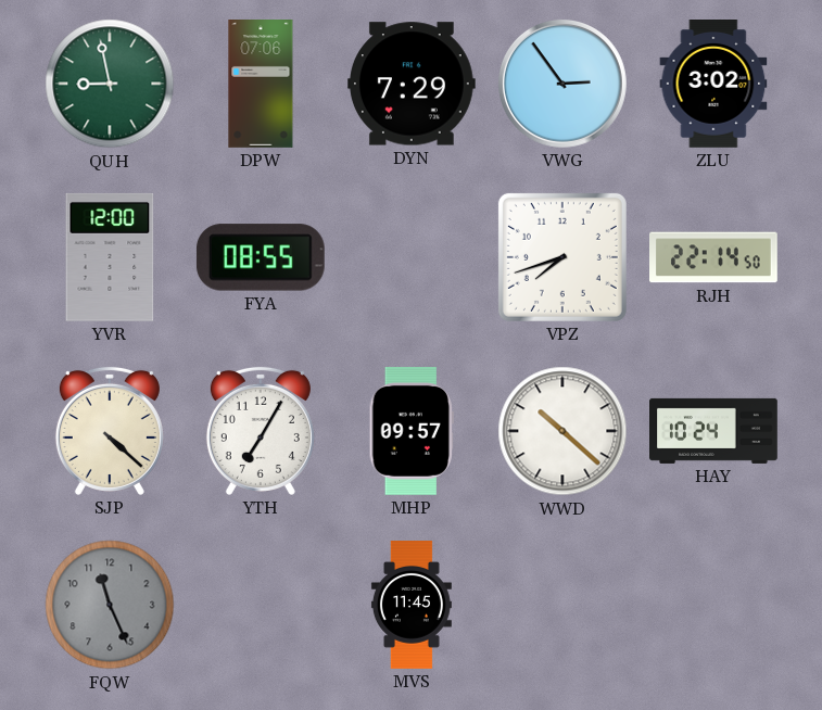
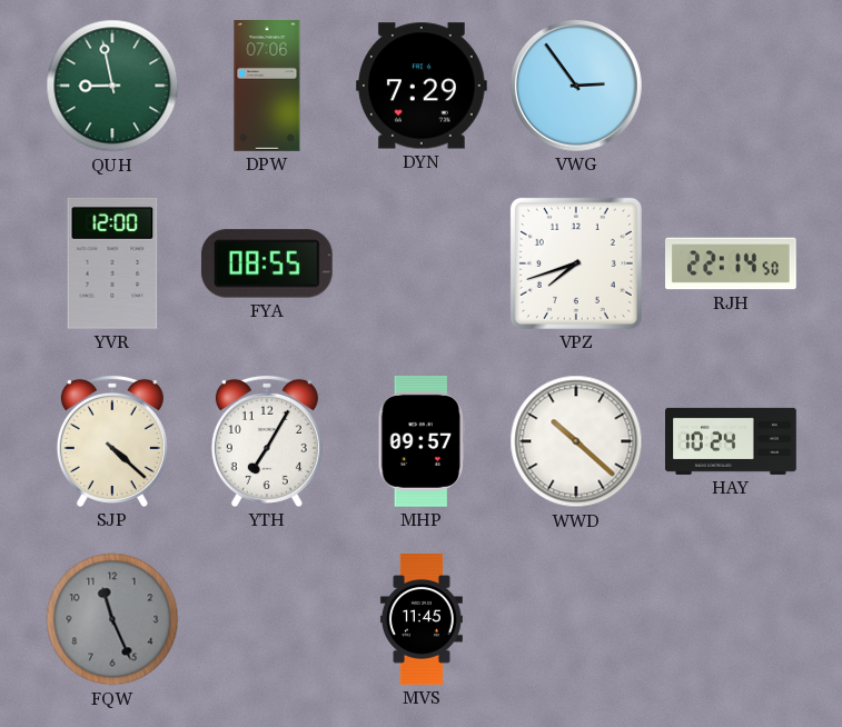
ZLU: 3:02 -> none (713, 85)
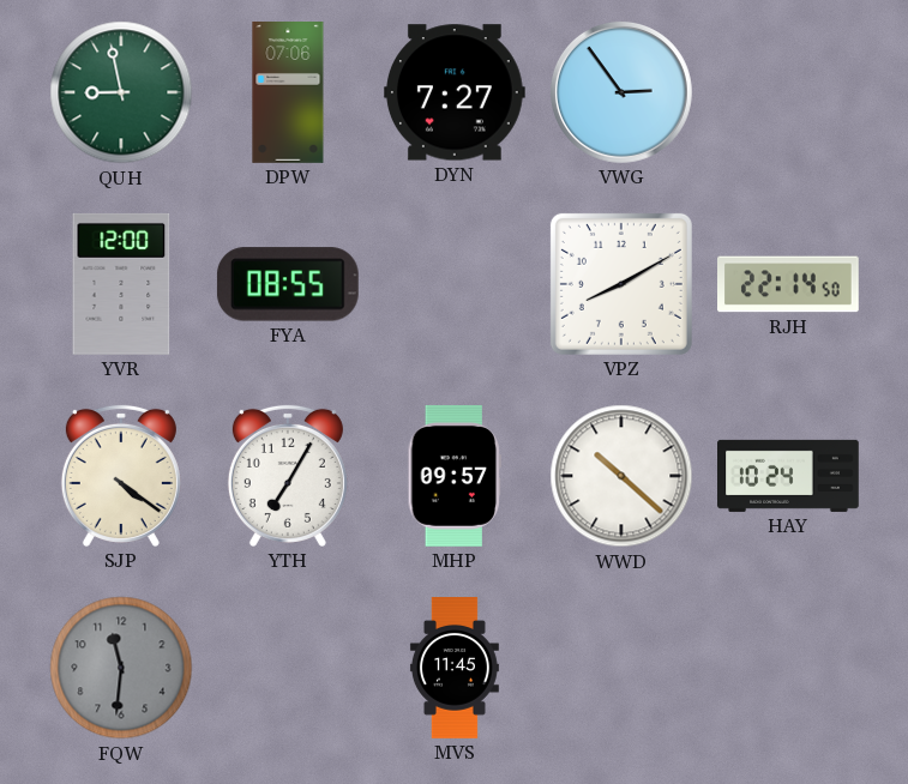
DYN: 7:29 -> 7:27 (455, 92)
VPZ: 7:42 -> 8:10 (621, 284)
SJP: 4:22 -> 4:21 (121, 476)
FQW: 11:26 -> 11:31 (121, 668)
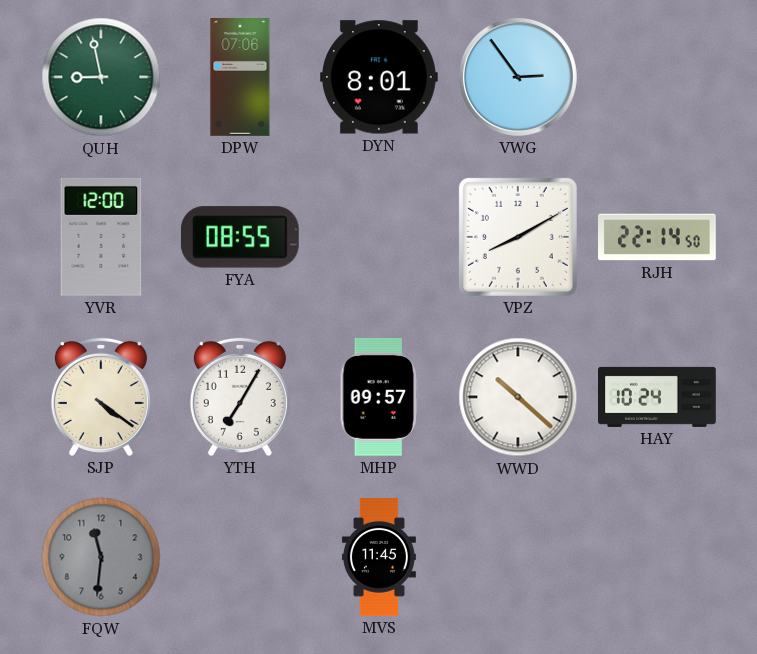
DYN: 7:27 -> 8:01 (379, 77)
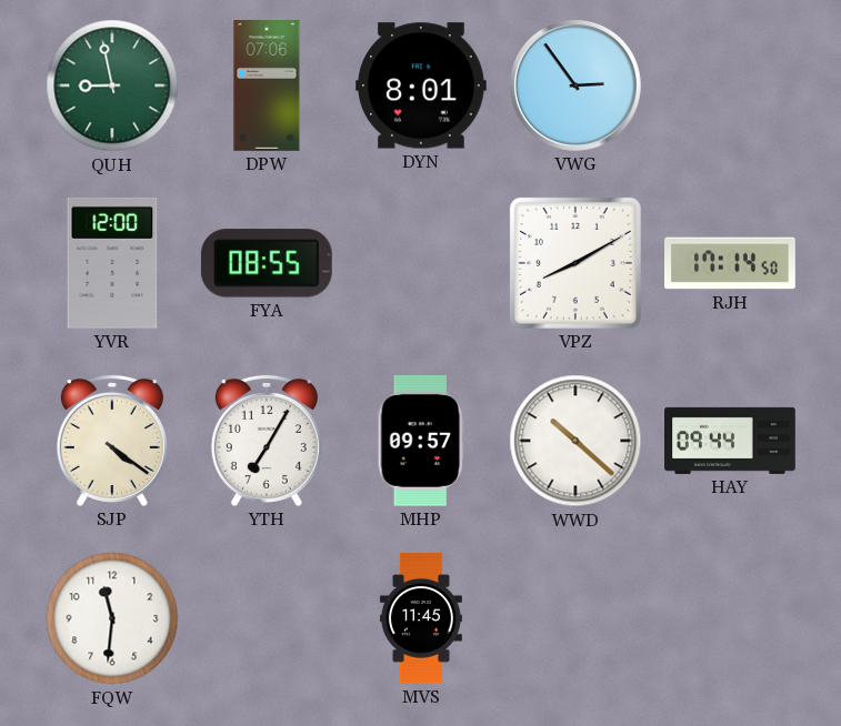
RJH: 22:14 -> 17:14 (731, 263)
HAY: 10:24 -> 09:44 (731, 441)
FQW dial: grey -> white (112, 618)
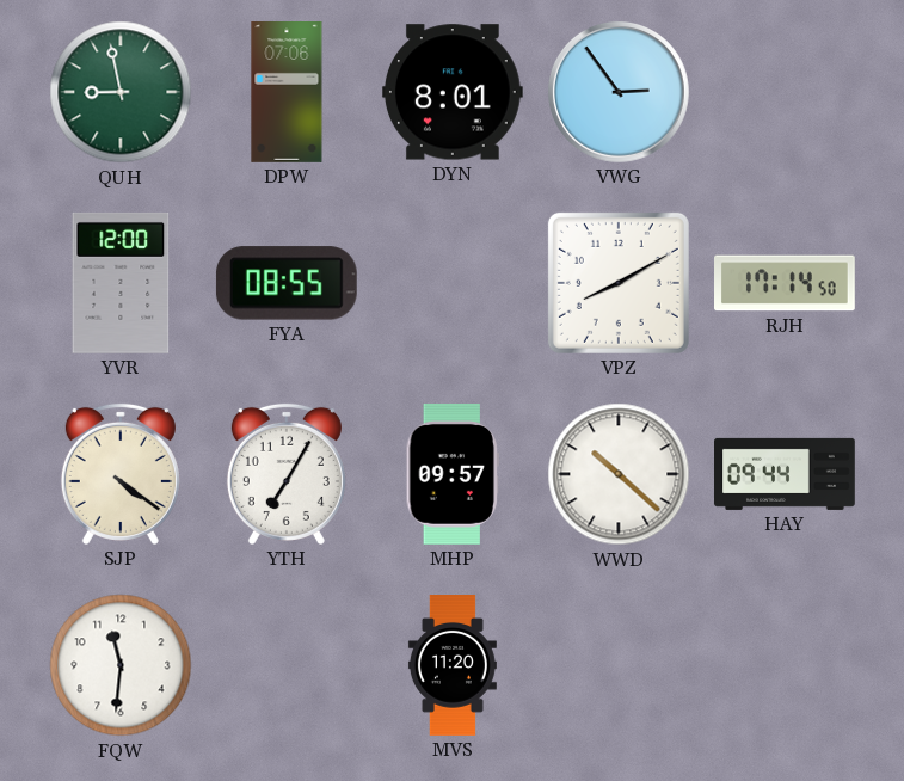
MVS: 11:45 -> 11:20 (453, 665)
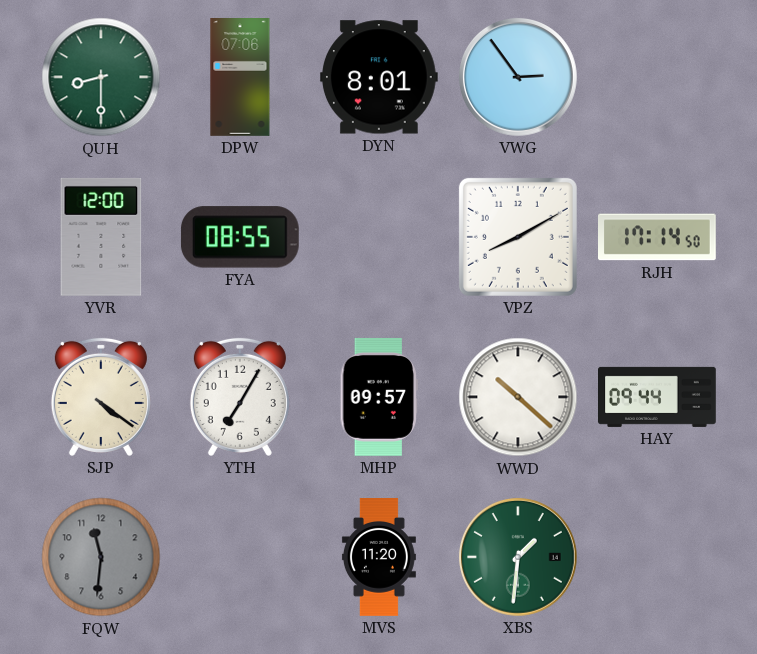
QUH: 8:58 -> 8:30 (101, 77)
FQW dial: white -> grey (101, 557)
XBS: none -> 1:31 (518, 557)
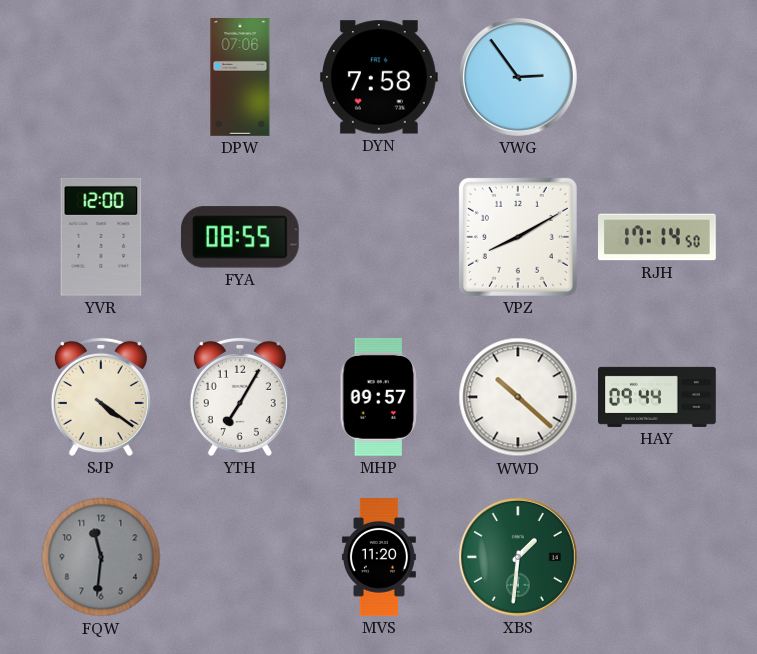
QUH: 8:30 -> none (101, 77)
DYN: 8:01 -> 7:58 (379, 77)
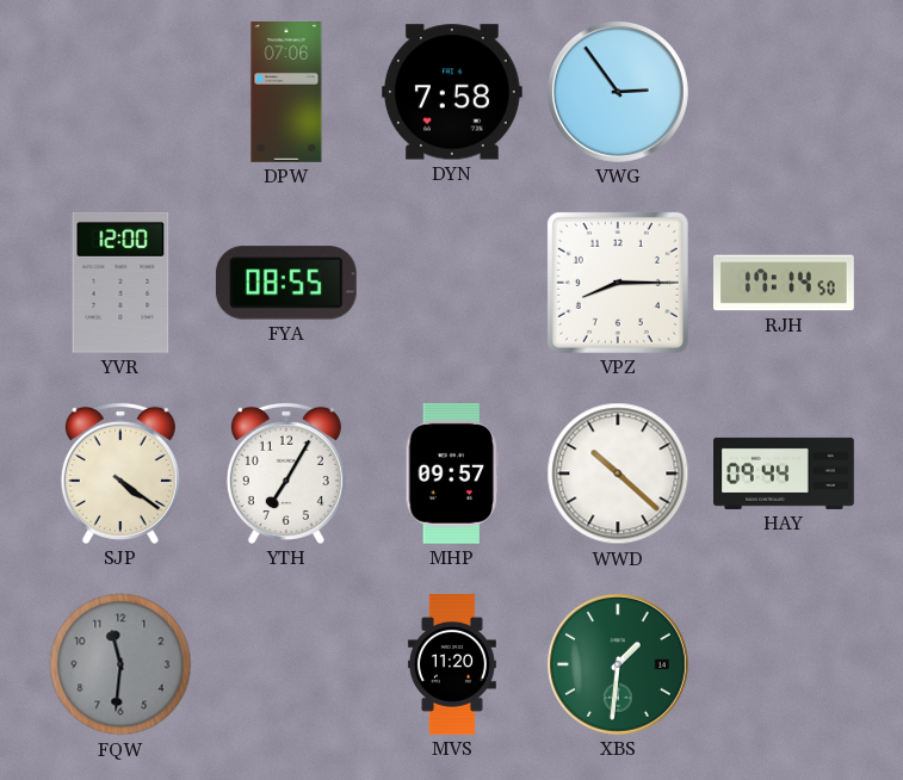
VPZ: 8:10 -> 8:15 (618, 283)
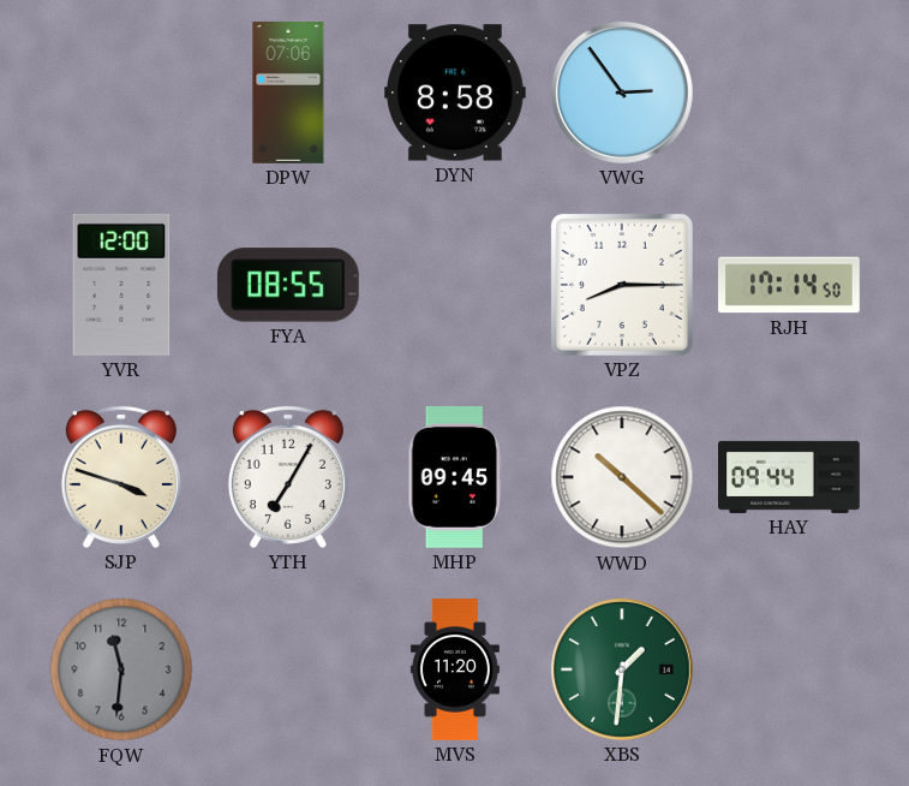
DYN: 7:58 -> 8:58 (455, 93)
SJP: 4:21 -> 3:48 (121, 477)
MHP: 09:57 -> 09:45 (455, 477)
